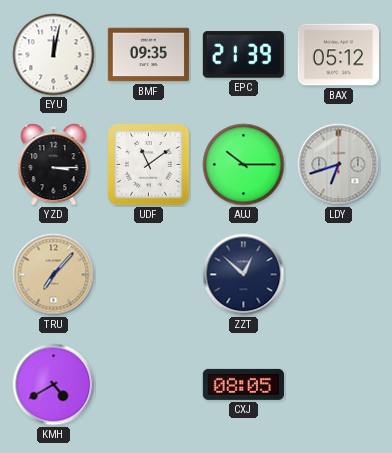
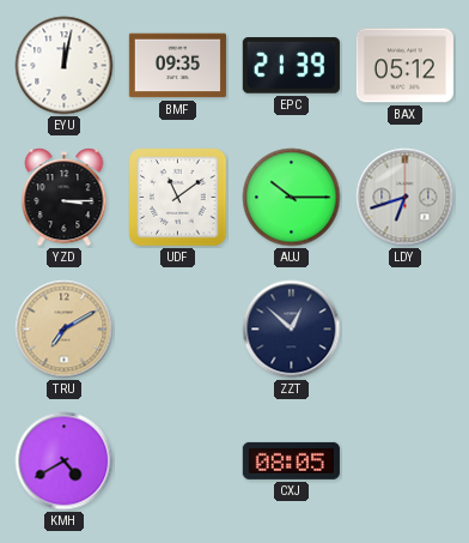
TRU: 7:07 -> 7:10 (65, 330)
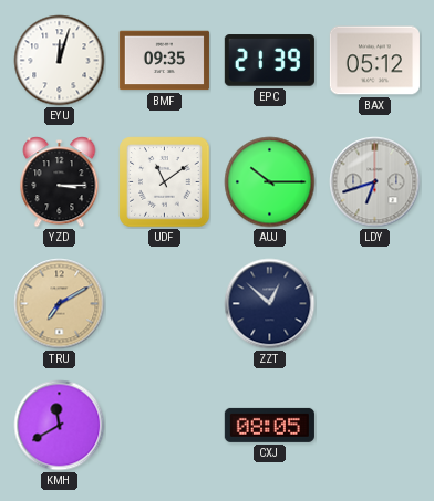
EYU: 12:02 -> 12:03 (60, 61)
KMH: 4:40 -> 11:40 (60, 426)
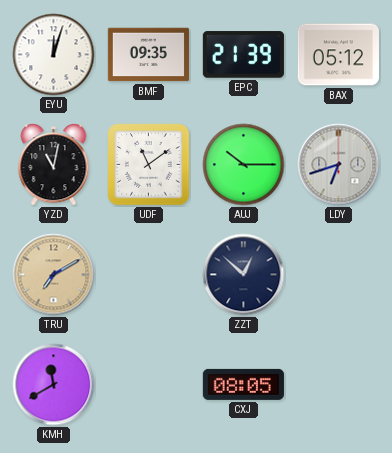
YZD: 3:15 -> 11:02 (54, 165)
